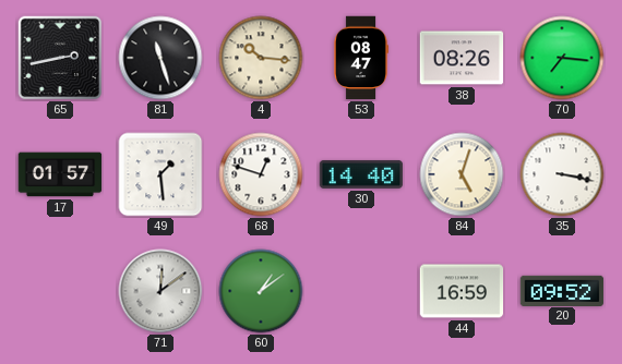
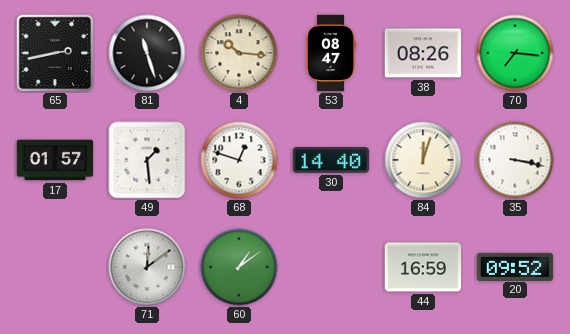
84: 5:03 -> 12:03 (423, 160)
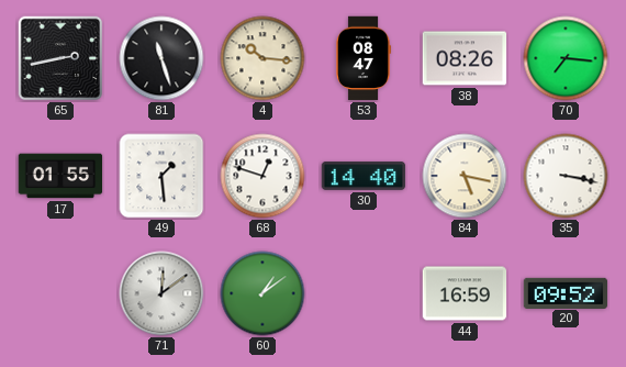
17: 01:57 -> 01:55 (60, 176)
84: 12:03 -> 5:17 (465, 176)
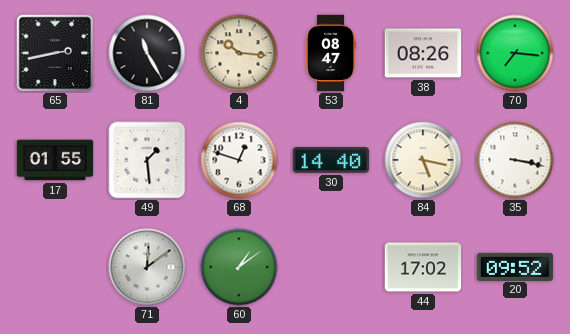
81: 11:27 -> 11:25 (147, 53)
44: 16:59 -> 17:02 (423, 267)
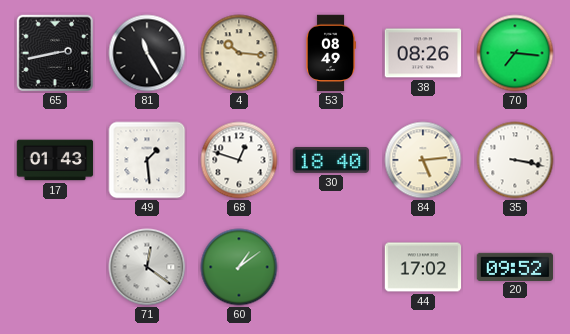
53: 08:47 -> 08:49 (331, 53)
17: 01:55 -> 01:43 (55, 160)
30: 14:40 -> 18:40 (331, 160)
84: 5:17 -> 5:14 (423, 160)
71: 12:09 -> 12:21 (147, 267)
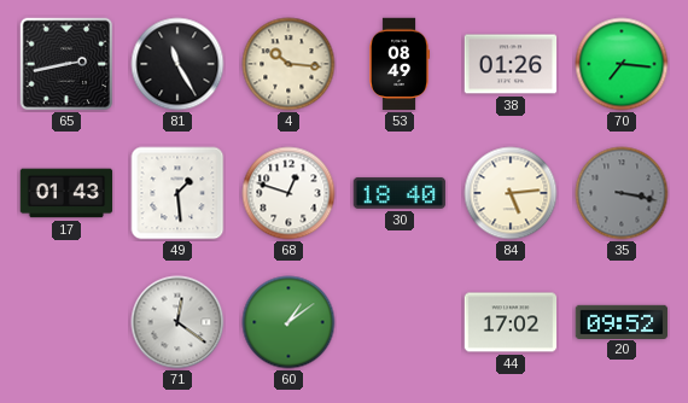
38: 08:26 -> 01:26 (511, 64)
35 dial: white -> grey (622, 193)
